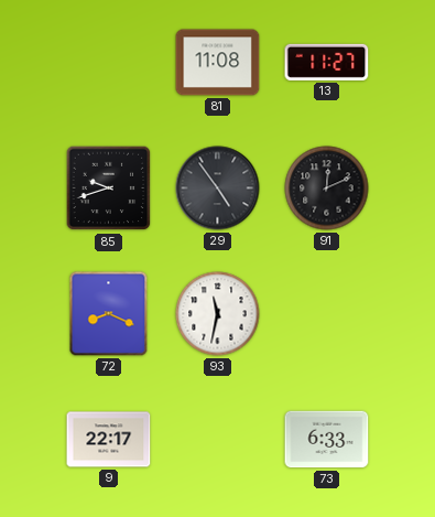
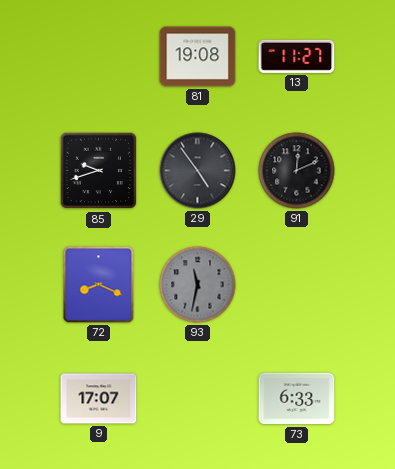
81: 11:08 -> 19:08 (198, 57)
93 dial: white -> grey (198, 285)
9: 22:17 -> 17:07 (99, 399)
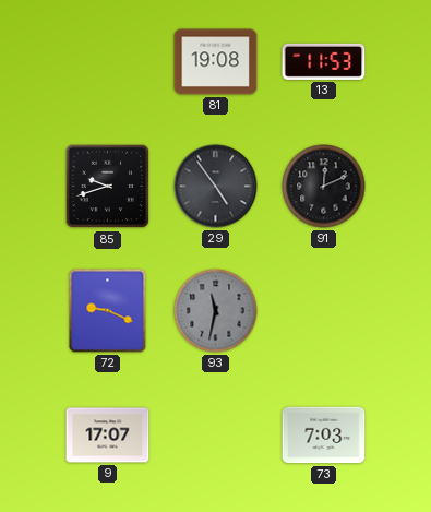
13: 11:27 -> 11:53 (324, 61)
72: 8:19 -> 9:19 (108, 311)
73: 6:33 -> 7:03 (324, 436)
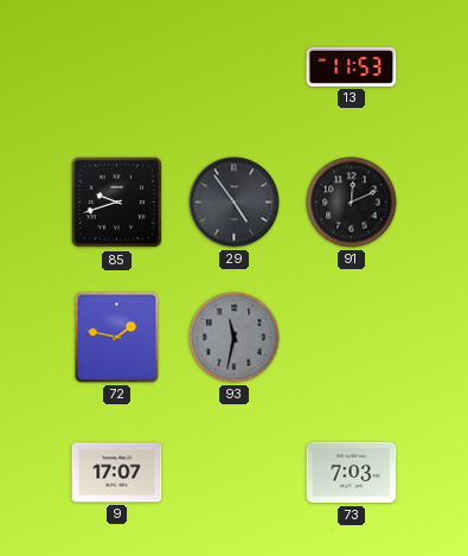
81: 19:08 -> none (216, 62)
72: 9:19 -> 1:47 (117, 338)
